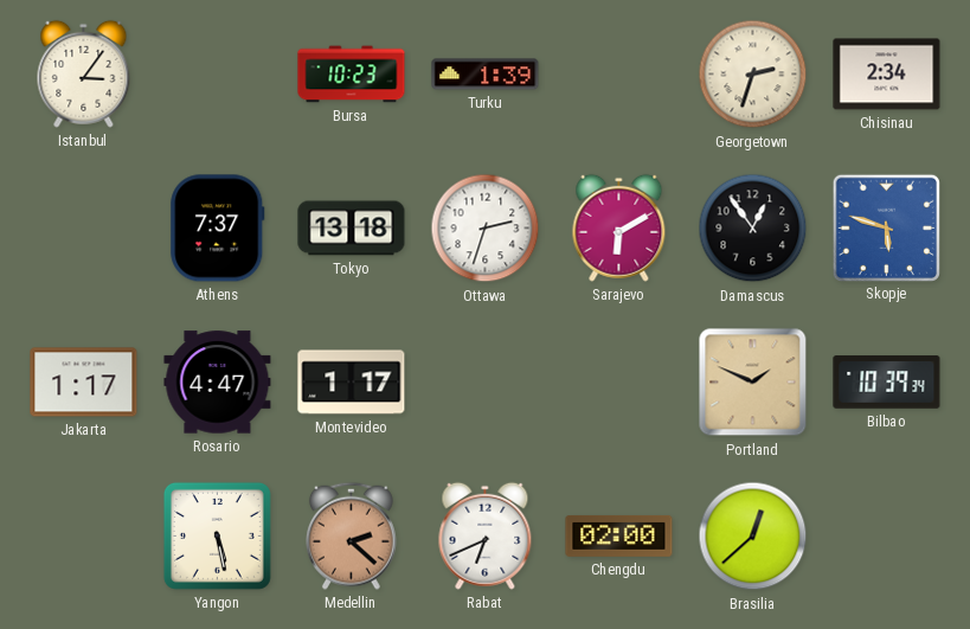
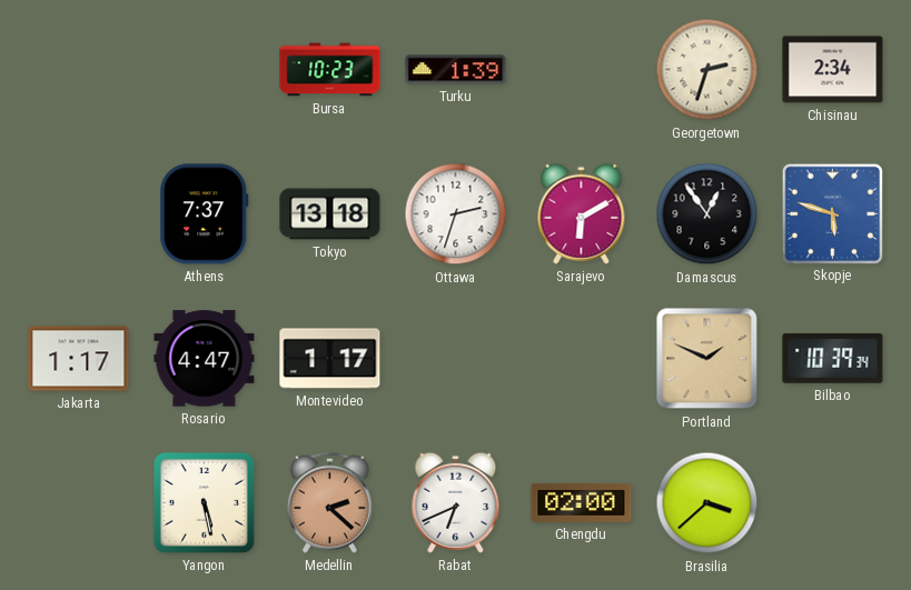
Istanbul: 3:06 -> none (84, 73)
Brasilia: 12:38 -> 3:38 (707, 503)
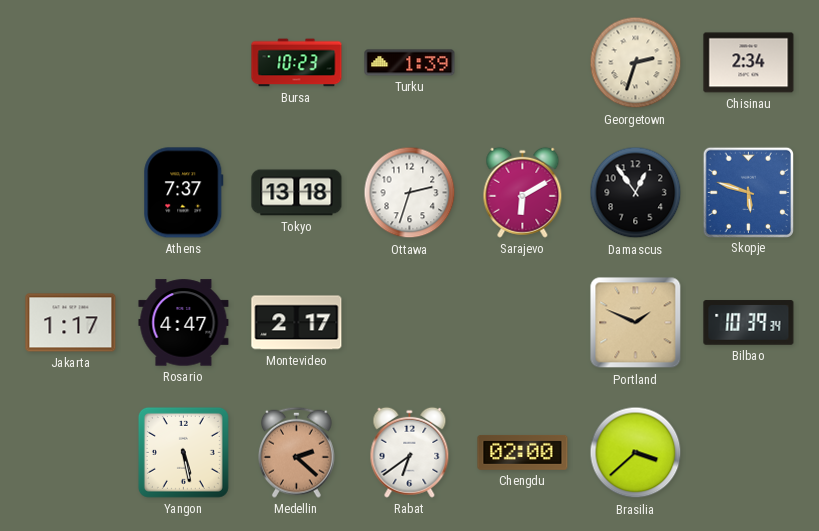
Montevideo: 1:17 -> 2:17 (297, 323)
Rabat: 6:41 -> 6:39 (410, 452)
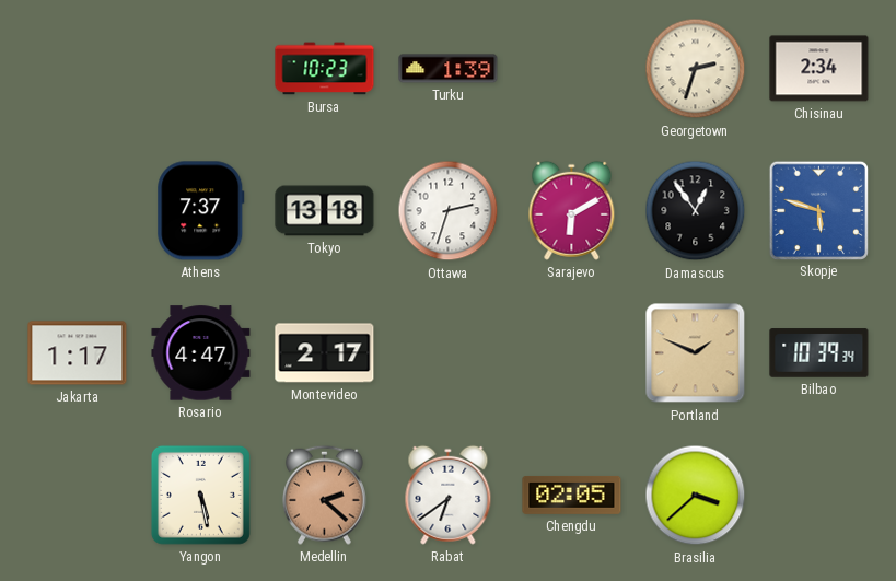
Chengdu: 02:00 -> 02:05 (572, 495)
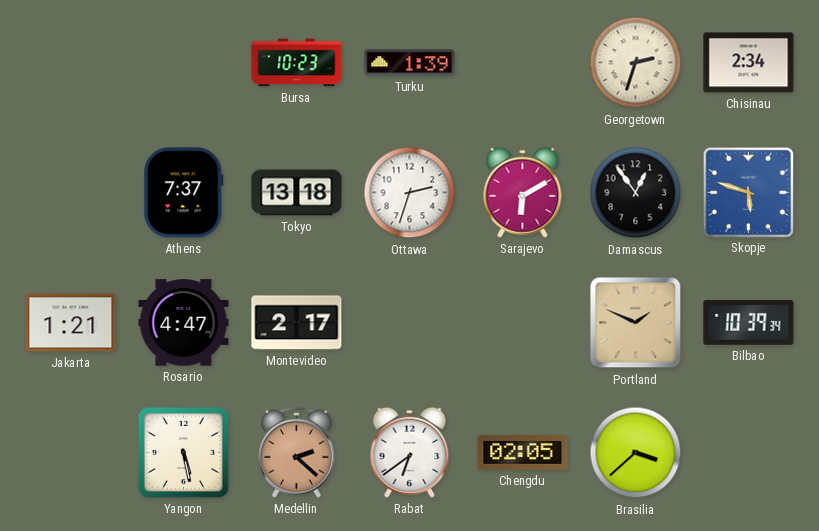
Jakarta: 1:17 -> 1:21 (71, 323)
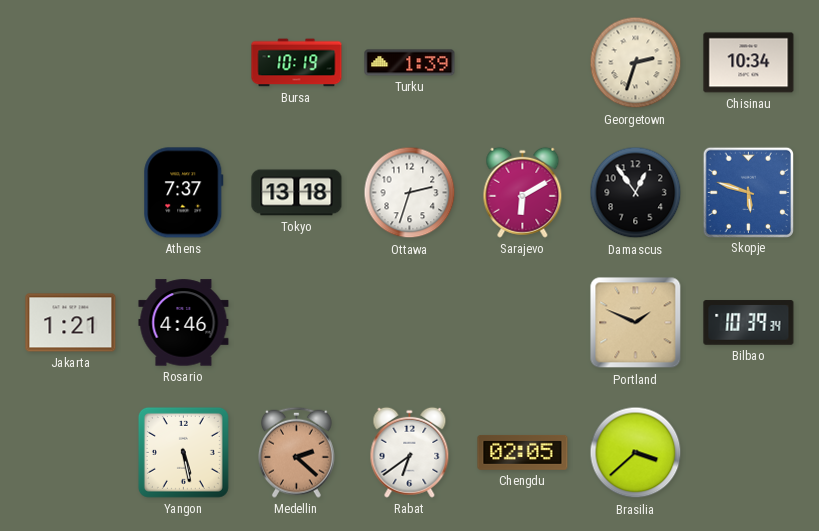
Bursa: 10:23 -> 10:19 (297, 63)
Chisinau: 2:34 -> 10:34 (749, 63)
Rosario: 4:47 -> 4:46 (184, 323)
Montevideo: 2:17 -> none (297, 323)
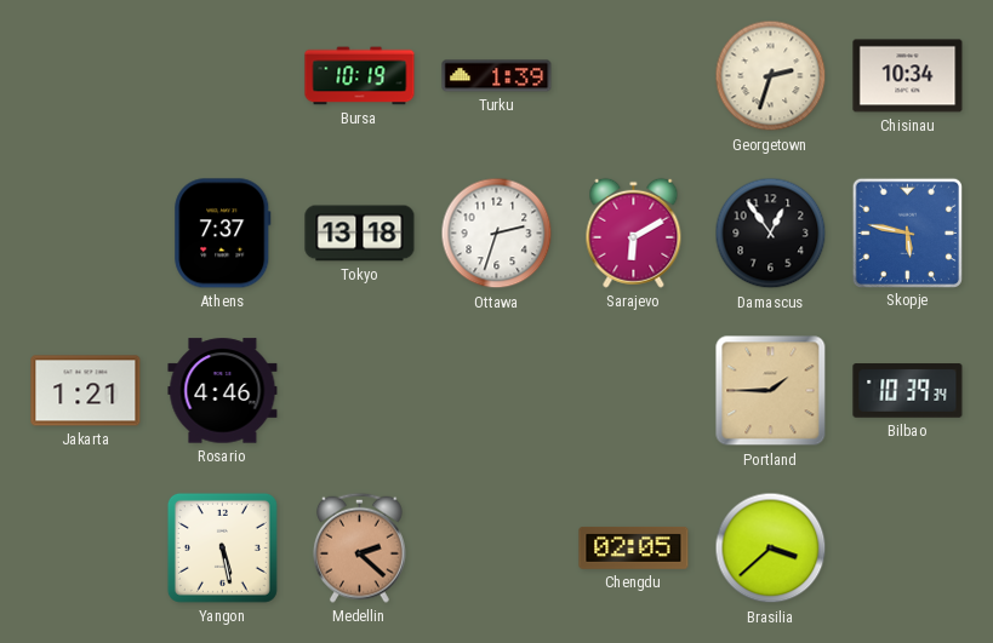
Skopje: 5:48 -> 5:47 (907, 232)
Portland: 1:49 -> 1:45 (771, 391)
Rabat: 6:39 -> none (410, 452)
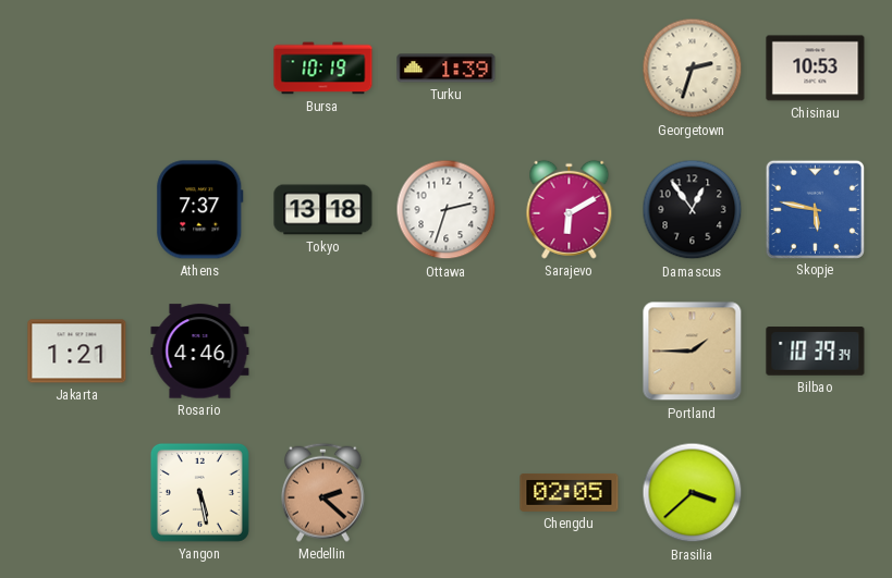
Chisinau: 10:34 -> 10:53 (816, 69)
